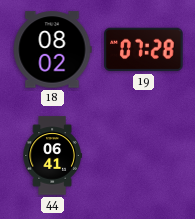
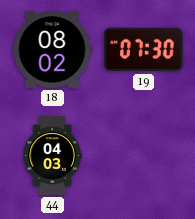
19: 07:28 -> 07:30 (144, 50)
44: 06:41 -> 04:03 (52, 156)
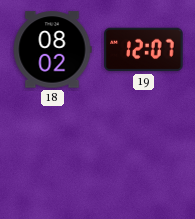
19: 07:30 -> 12:07 (144, 50)
44: 04:03 -> none (52, 156)
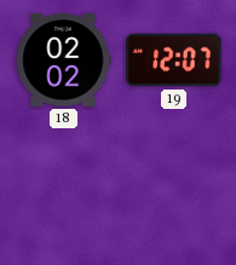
18: 08:02 -> 02:02 (63, 61)
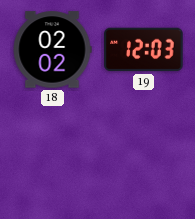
19: 12:07 -> 12:03 (144, 50)
